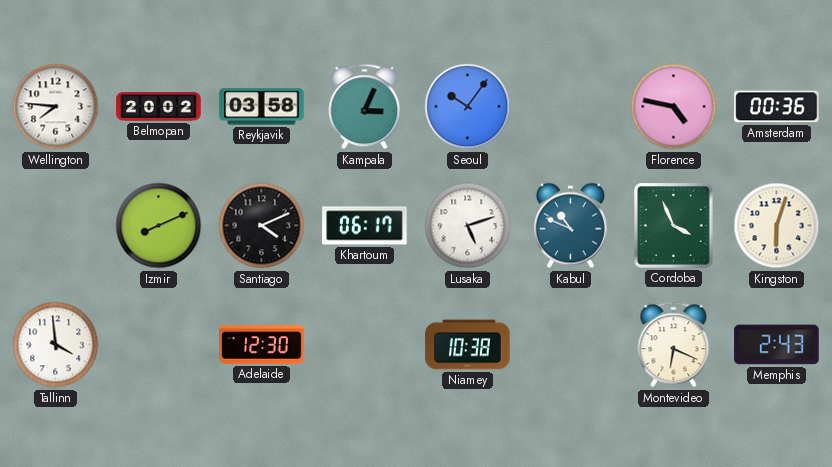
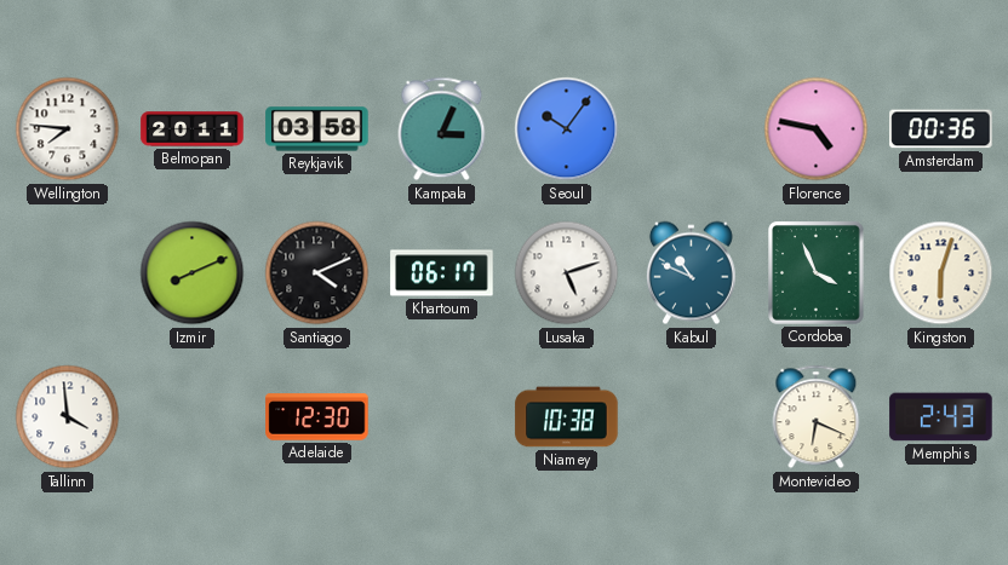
Belmopan: 20:02 -> 20:11 (193, 129)
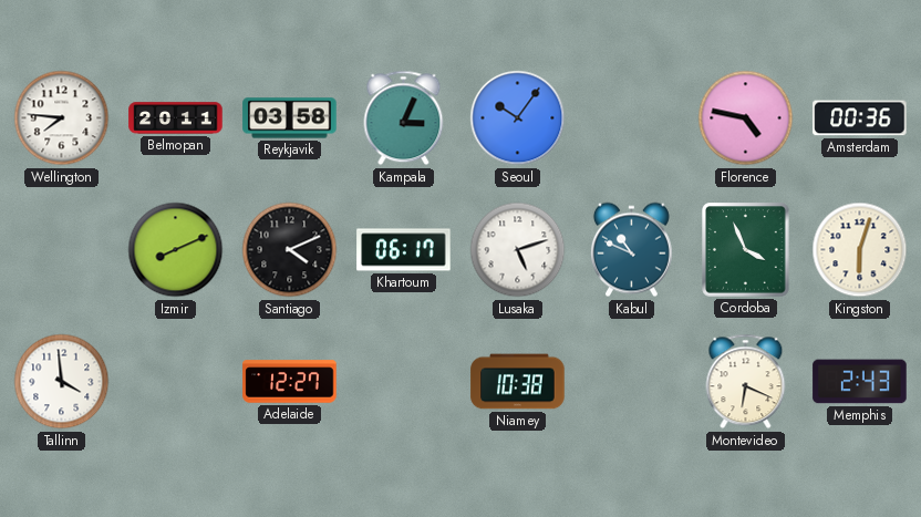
Adelaide: 12:30 -> 12:27 (290, 382)
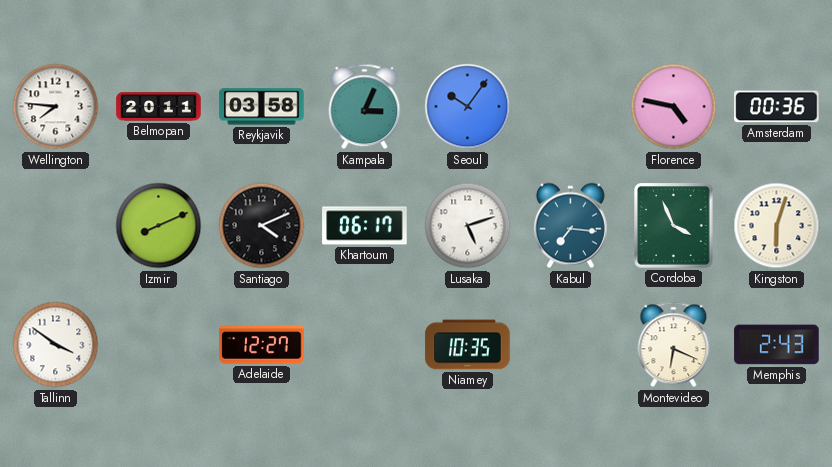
Kabul: 10:49 -> 7:16 (570, 226)
Tallinn: 3:59 -> 3:51 (56, 345)
Niamey: 10:38 -> 10:35 (468, 345)
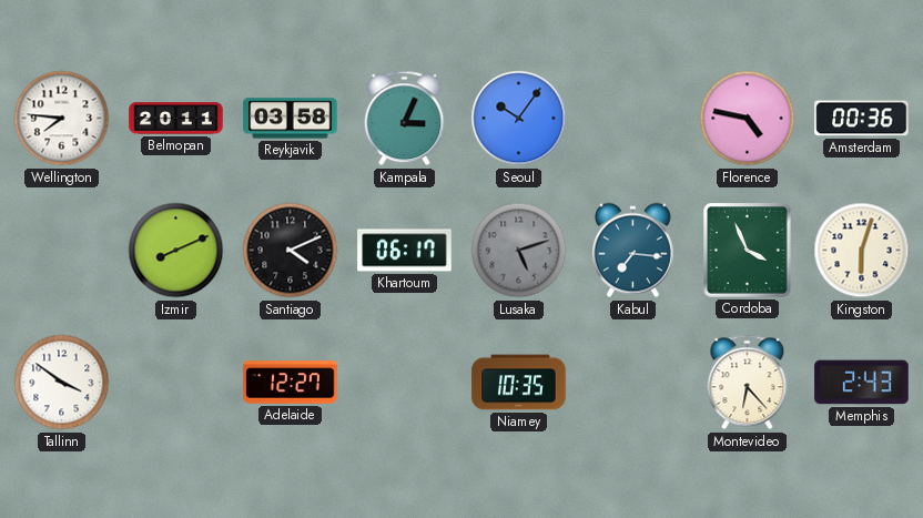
Lusaka dial: white -> grey (519, 251)
Montevideo: 6:19 -> 6:23 (748, 383)
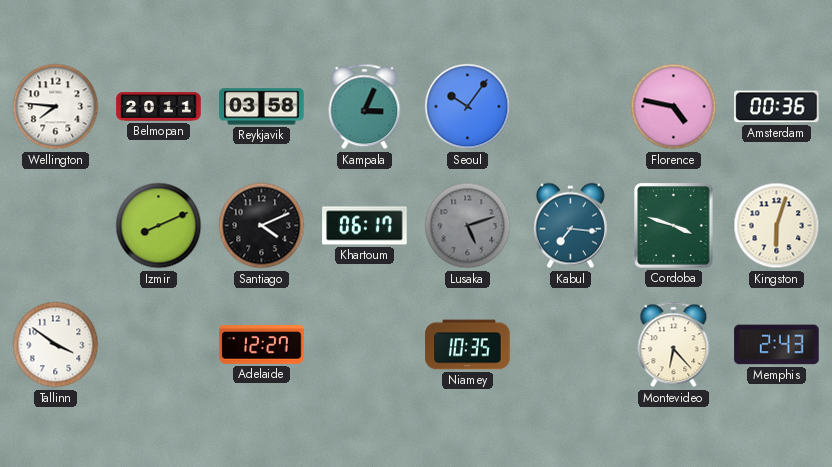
Cordoba: 3:56 -> 3:48 (674, 226)
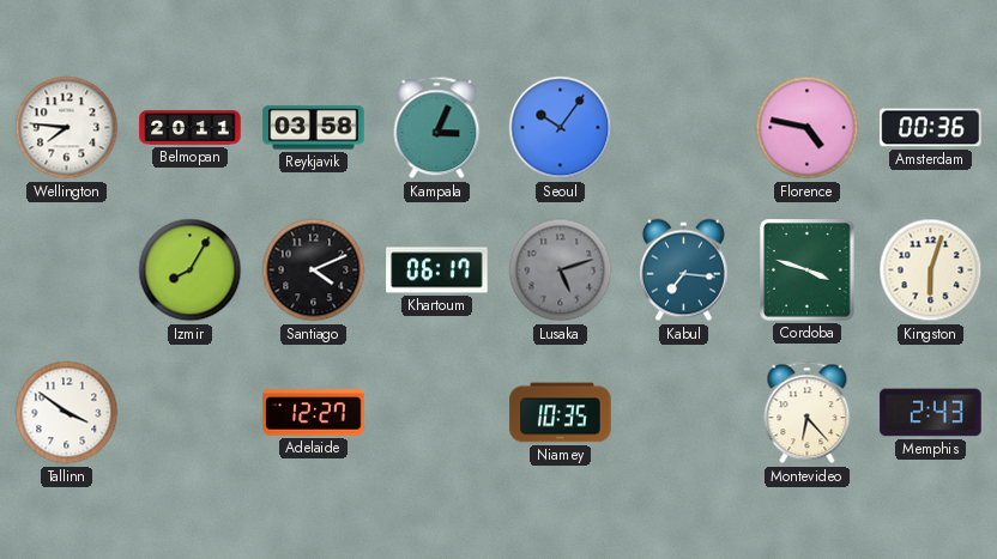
Izmir: 8:11 -> 8:05 (191, 271)
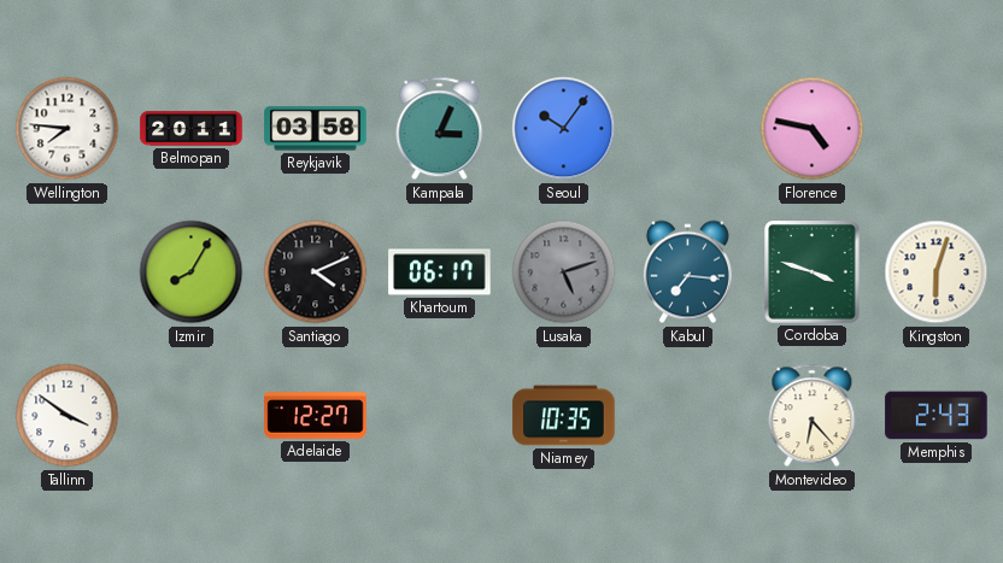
Amsterdam: 00:36 -> none (931, 128)
